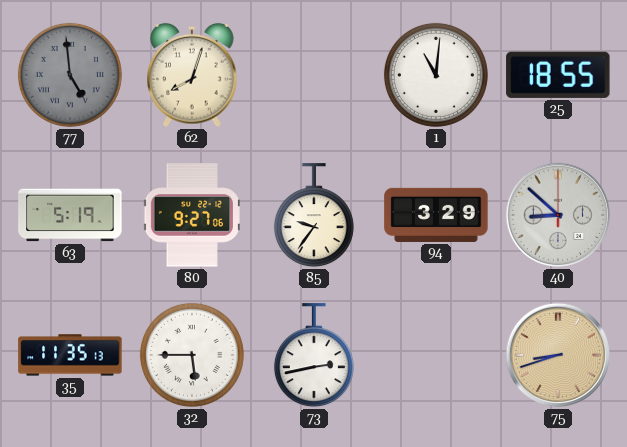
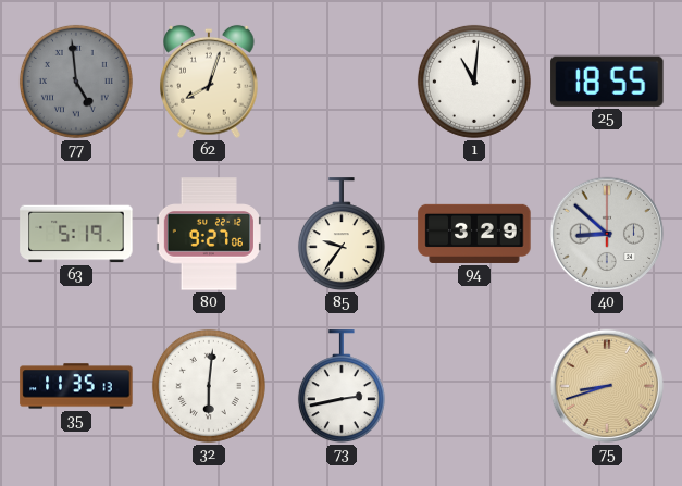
32: 5:45 -> 6:01 (209, 386)
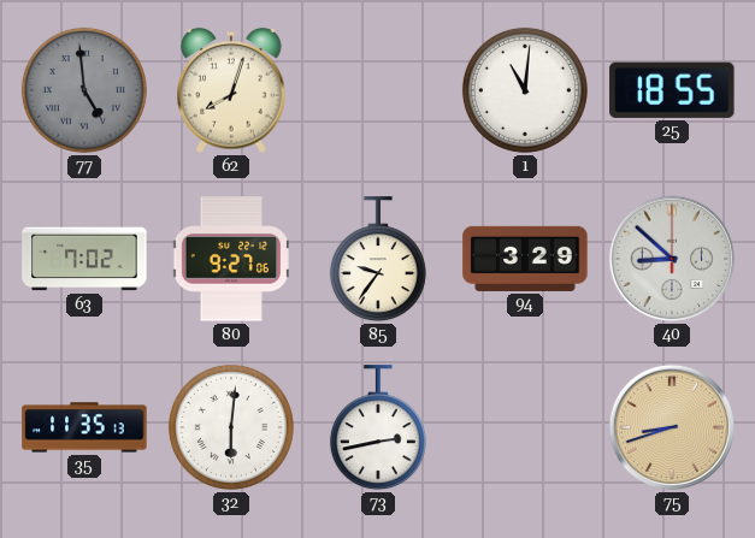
63: 5:19 -> 7:02 (84, 259)
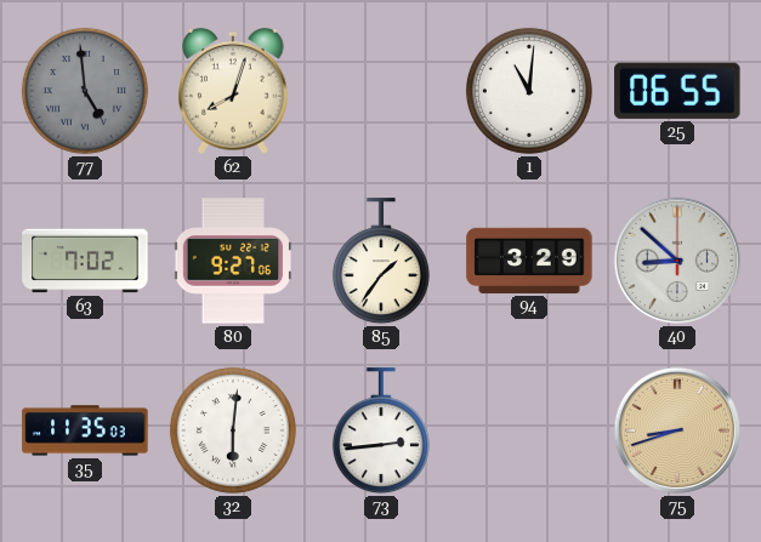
25: 18:55 -> 06:55 (677, 91)
85: 9:36 -> 1:36 (381, 262)
35: 11:35:13 -> 11:35:03 (85, 430)
73: 2:43 -> 2:44 (381, 432)
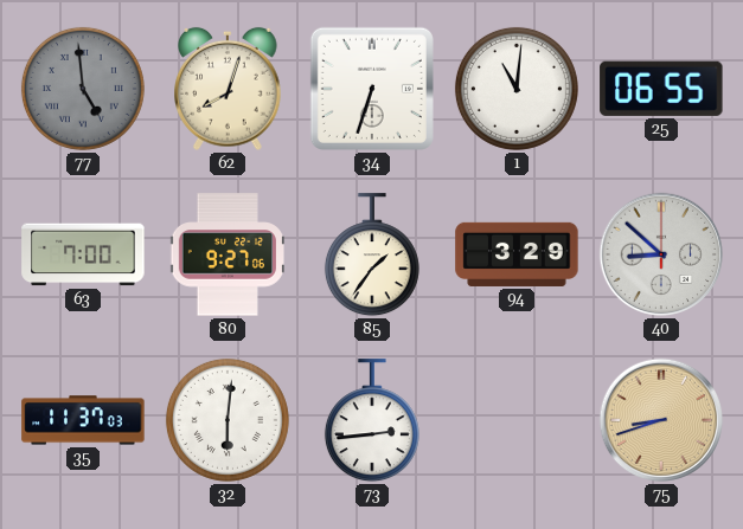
34: none -> 6:33 (372, 89)
63: 7:02 -> 7:00 (83, 254)
35: 11:35 -> 11:37 (83, 420)
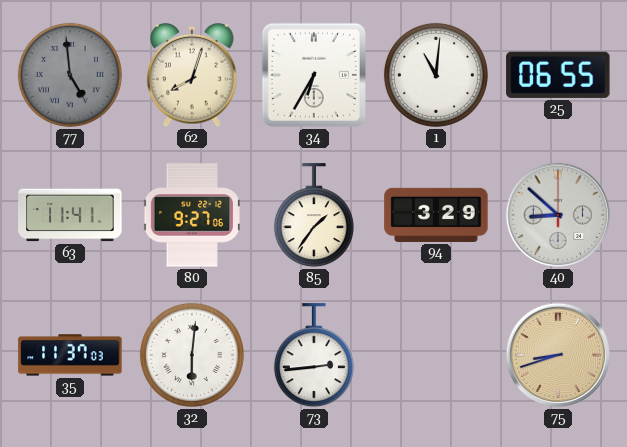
34: 6:33 -> 6:35 (314, 75)
63: 7:00 -> 11:41 (70, 215)
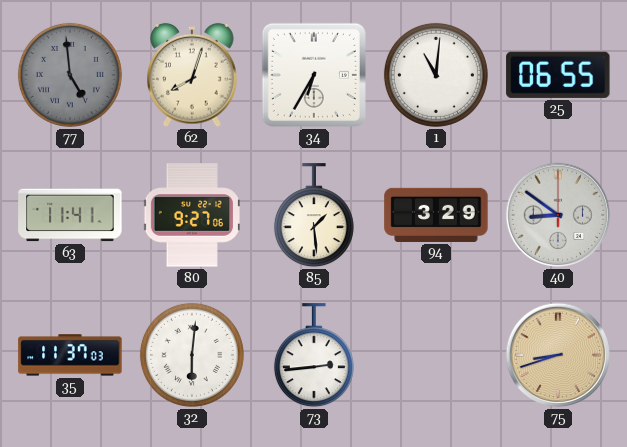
85: 1:36 -> 1:29 (314, 216)
40: 8:52 -> 8:51 (558, 215)
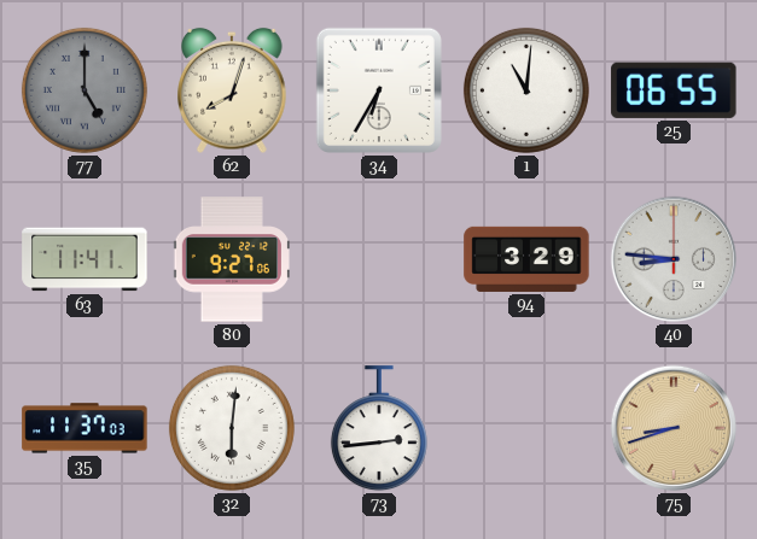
77: 4:59 -> 5:00 (85, 90)
85: 1:29 -> none (314, 216)
40: 8:51 -> 8:46 (674, 259)
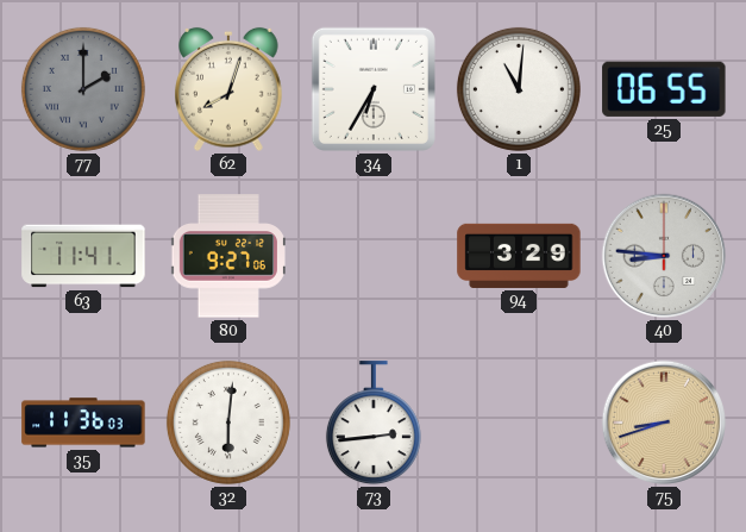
77: 5:00 -> 2:00 (83, 89)
35: 11:37 -> 11:36 (83, 423)
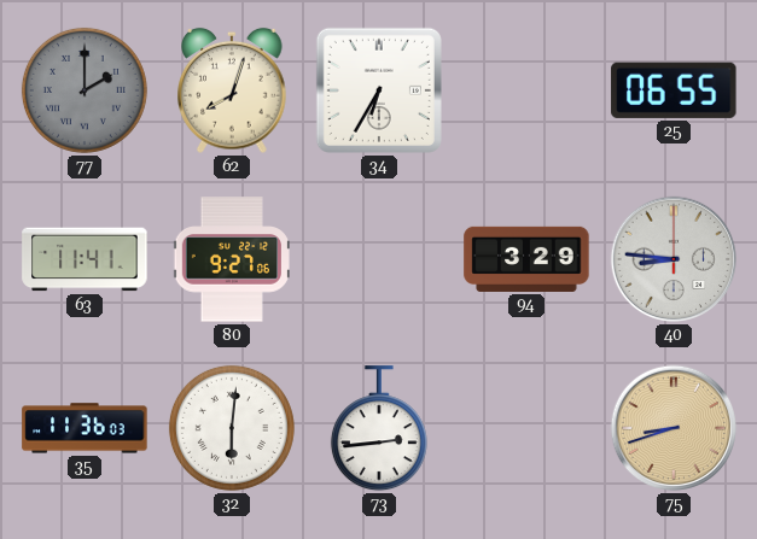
1: 11:01 -> none (519, 89)
